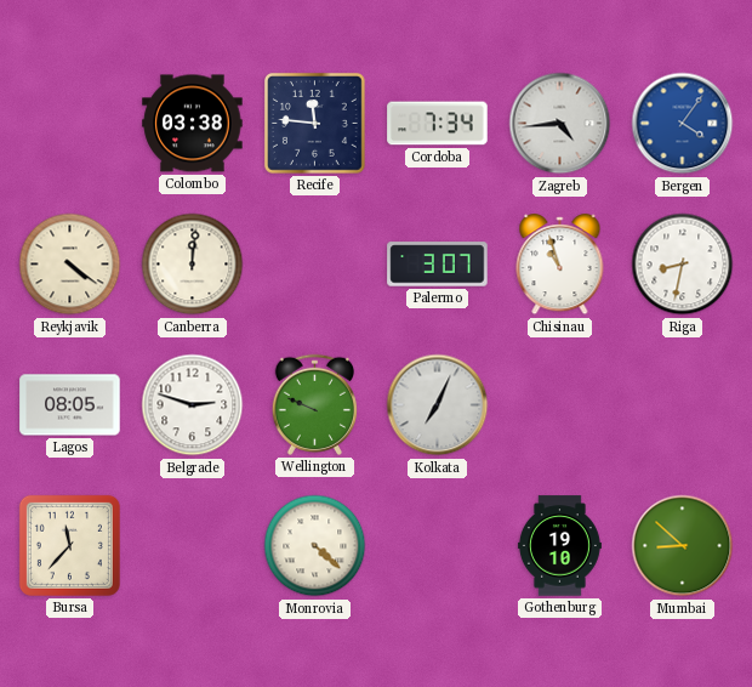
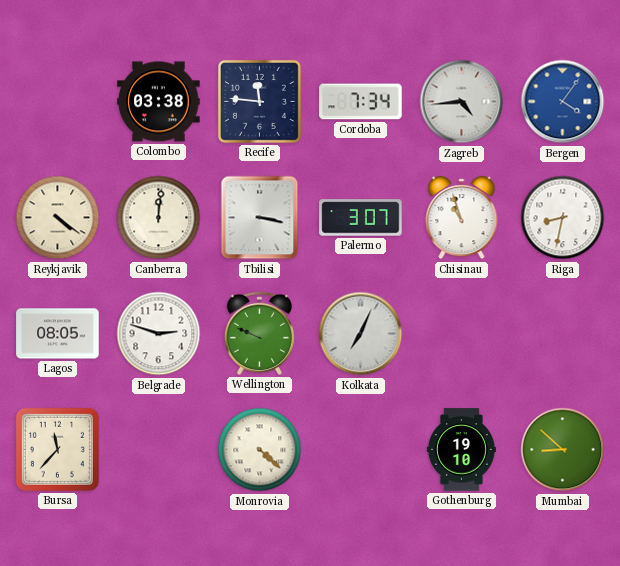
Tbilisi: none -> 3:17 (260, 218)
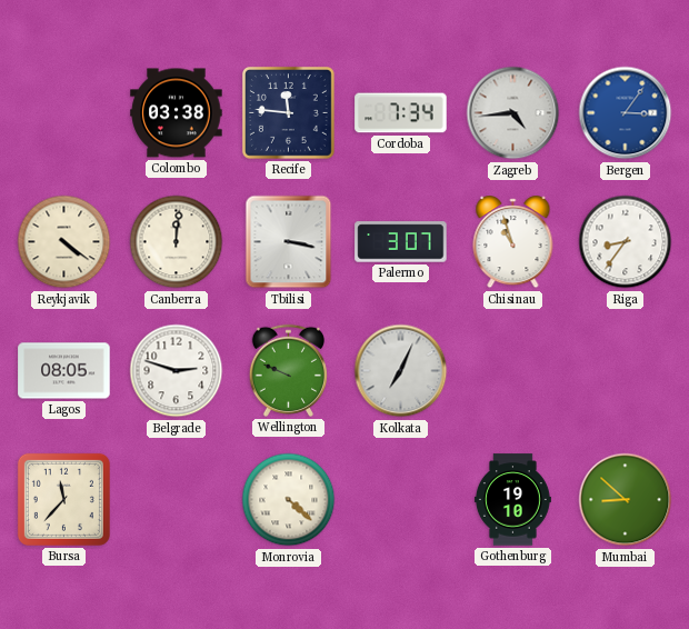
Bergen: 4:06 -> 3:06 (626, 113)
Riga: 8:32 -> 8:36 (626, 242)
